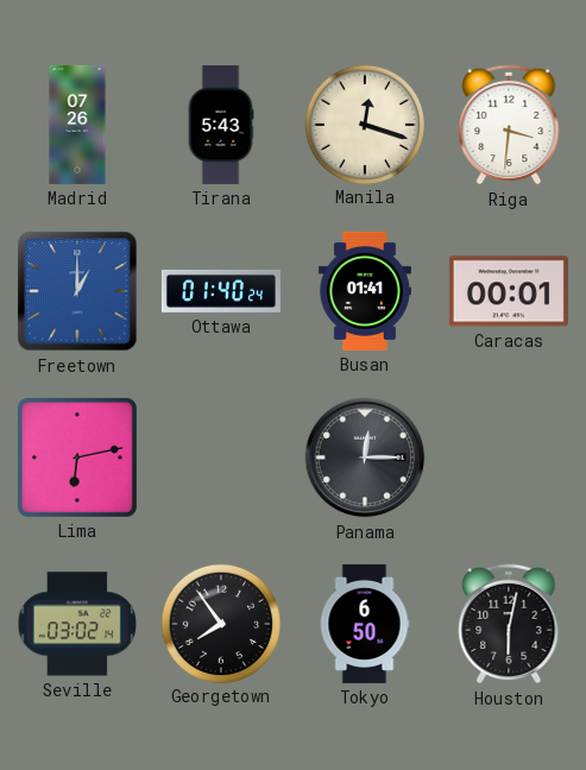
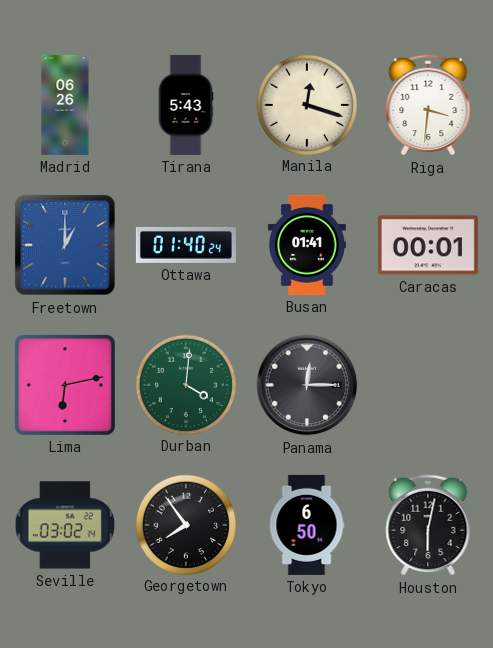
Madrid: 07:26 -> 06:26 (65, 105)
Durban: none -> 4:01 (185, 384)
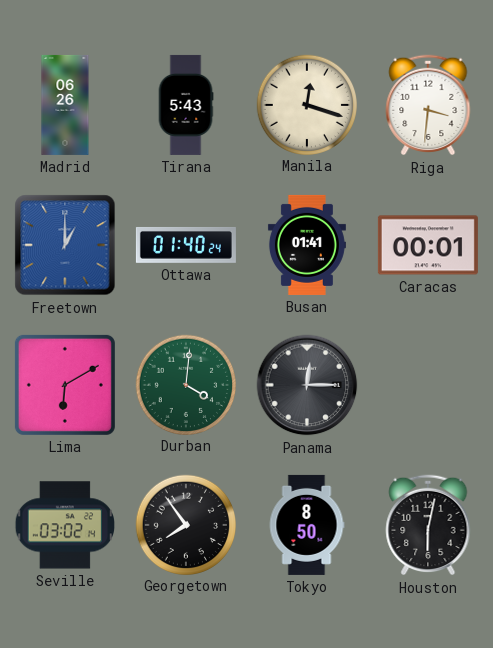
Lima: 6:13 -> 6:10 (65, 385)
Tokyo: 6:50 -> 8:50 (307, 525)
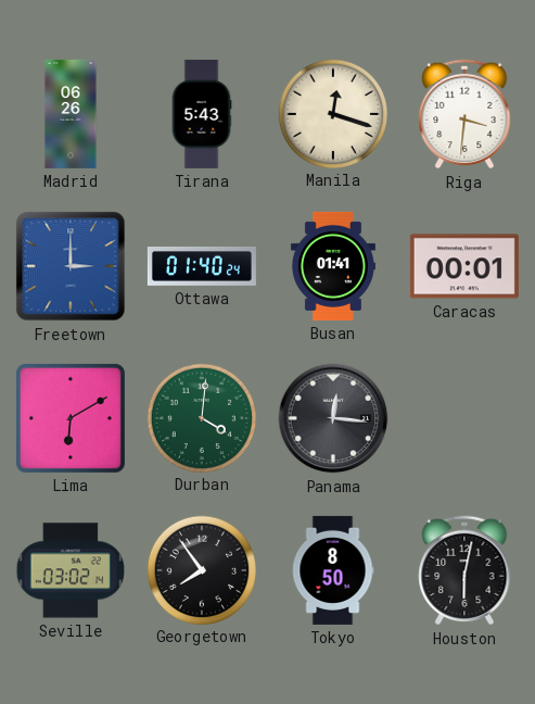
Freetown: 1:00 -> 3:00 (71, 266)
Panama: 12:15 -> 12:16 (333, 418)
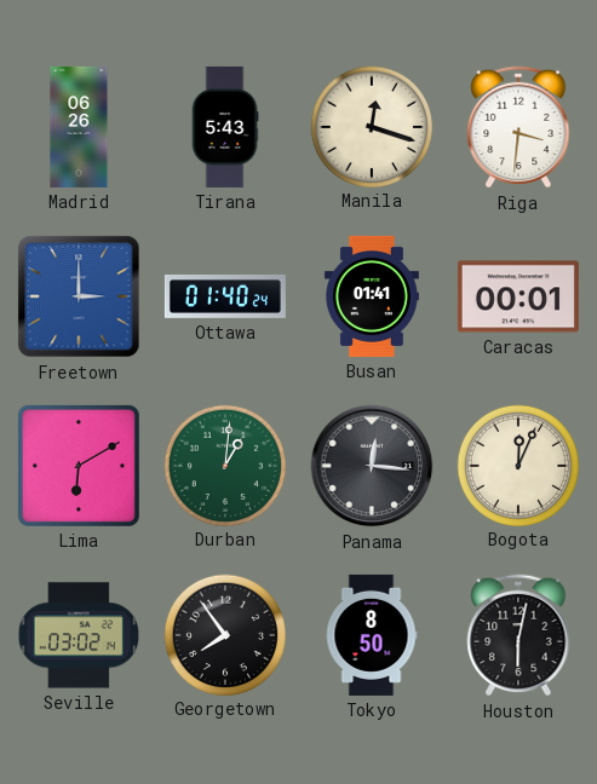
Durban: 4:01 -> 1:01 (224, 465)
Bogota: none -> 12:04 (517, 465)
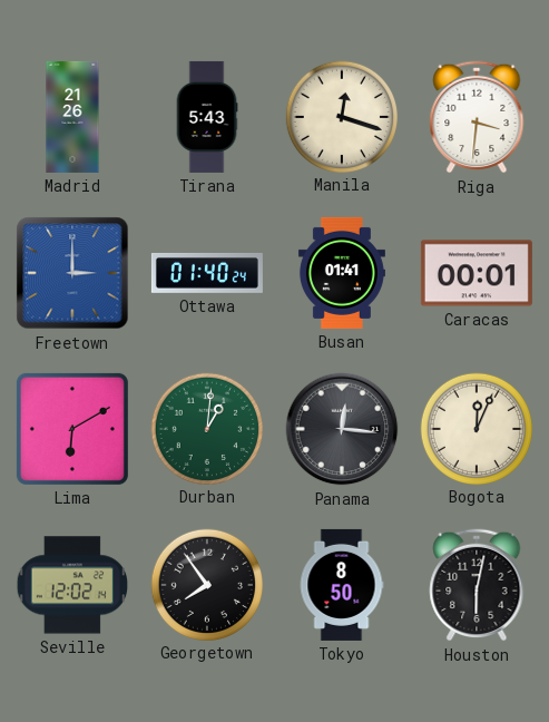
Madrid: 06:26 -> 21:26 (72, 117)
Seville: 03:02 -> 12:02 (72, 585)
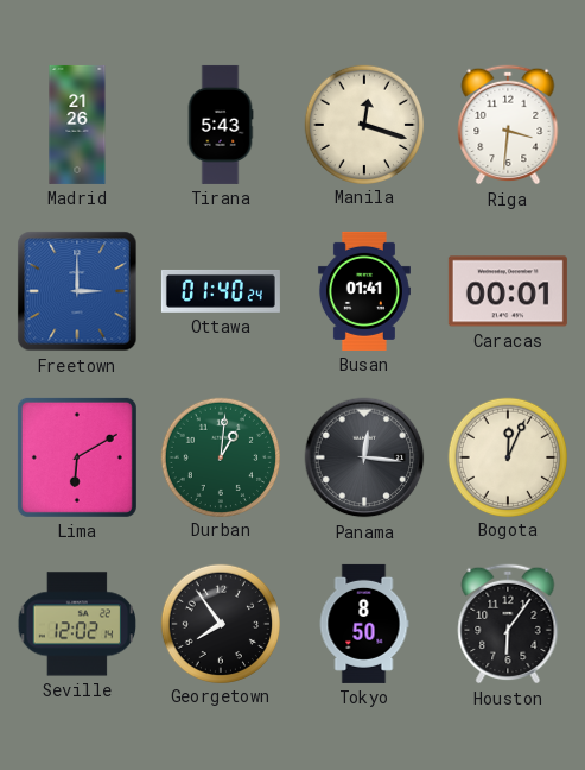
Houston: 6:02 -> 6:06 (508, 624)
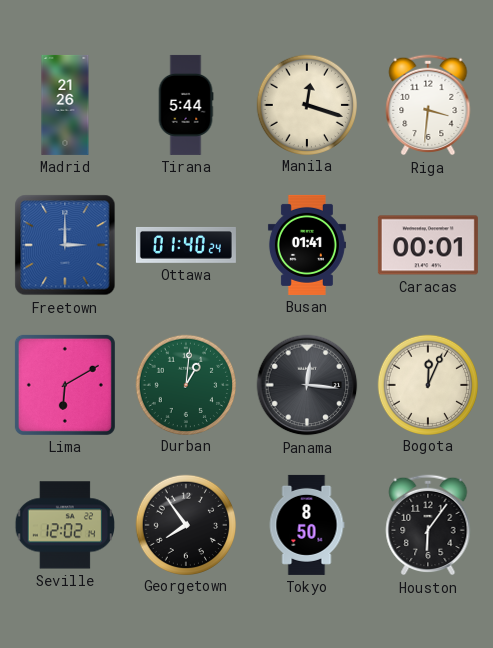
Tirana: 5:43 -> 5:44 (186, 105)
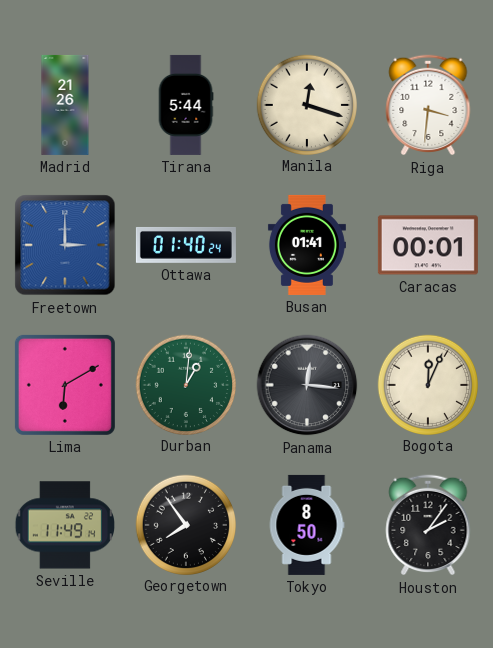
Seville: 12:02 -> 11:49 (65, 525)
Houston: 6:06 -> 2:06 (428, 525)
